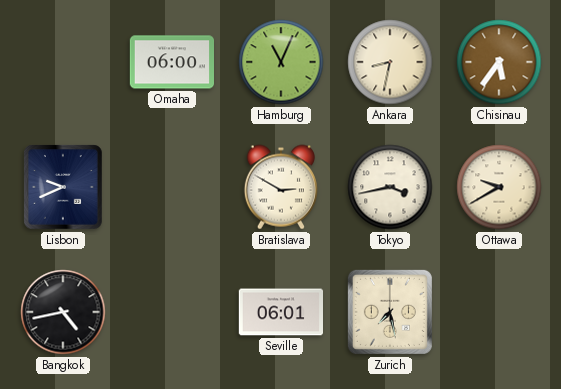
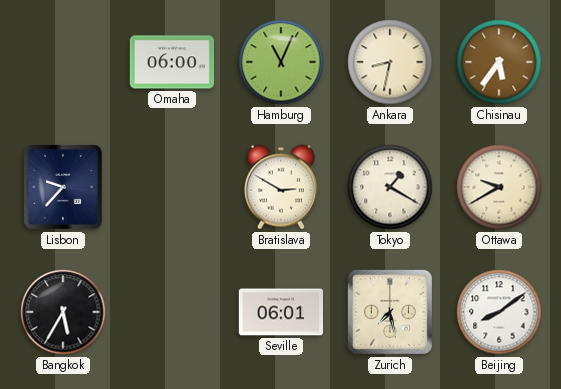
Lisbon: 9:41 -> 9:37 (63, 187)
Tokyo: 3:43 -> 1:20 (390, 187)
Bangkok: 4:43 -> 5:35 (63, 312)
Beijing: none -> 8:09 (499, 312)
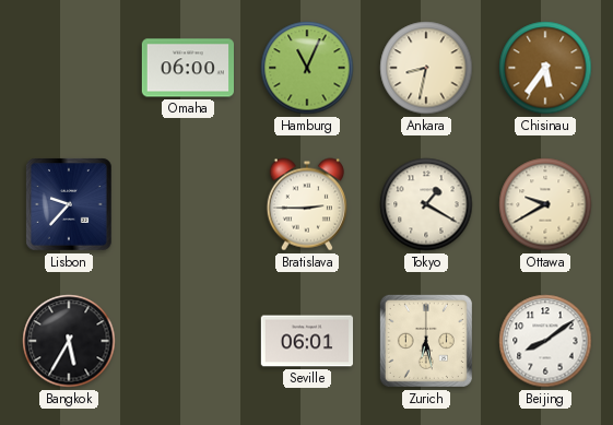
Bratislava: 2:50 -> 2:45 (307, 204)
Zurich: 7:28 -> 6:28 (426, 341)
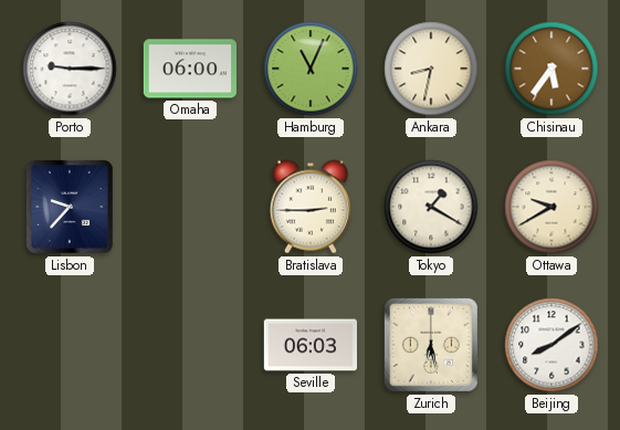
Porto: none -> 9:15 (70, 69)
Bangkok: 5:35 -> none (69, 341)
Seville: 06:01 -> 06:03 (309, 345)
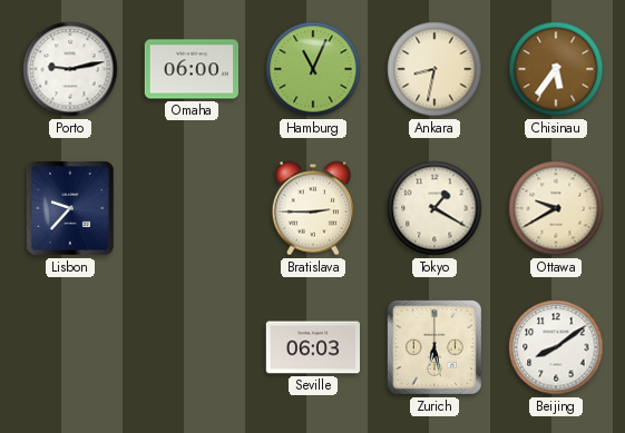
Porto: 9:15 -> 9:13 (70, 69)
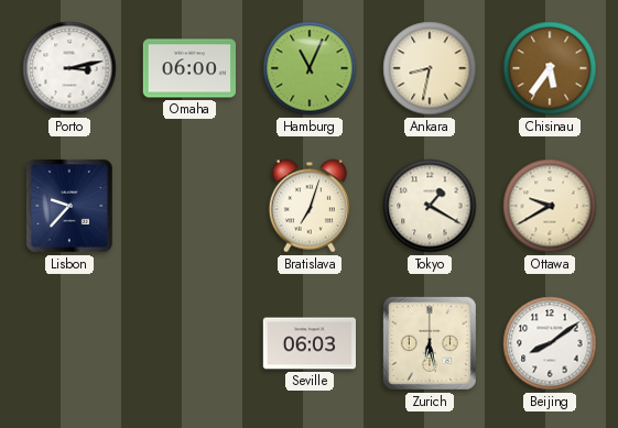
Porto: 9:13 -> 3:13 (69, 68)
Bratislava: 2:45 -> 7:03 (310, 206)
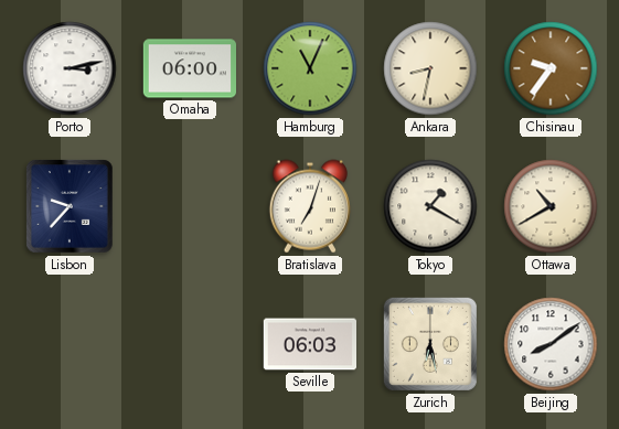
Chisinau: 5:36 -> 9:36 (551, 68)
Ottawa: 9:40 -> 10:40 (551, 206)
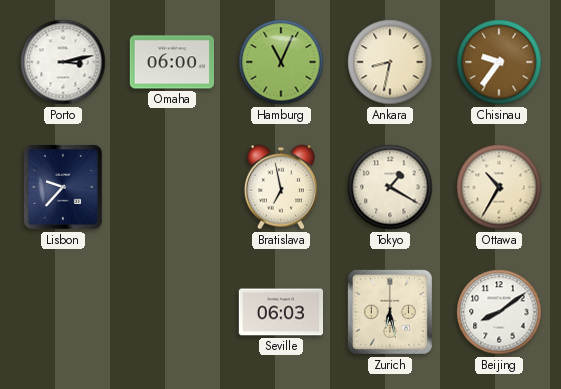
Bratislava: 7:03 -> 6:58 (281, 187)
Ottawa: 10:40 -> 10:35 (499, 187)
